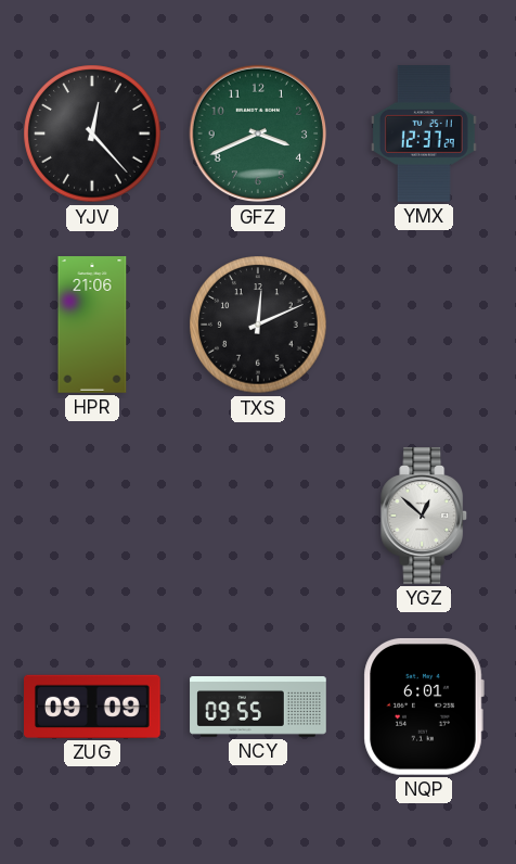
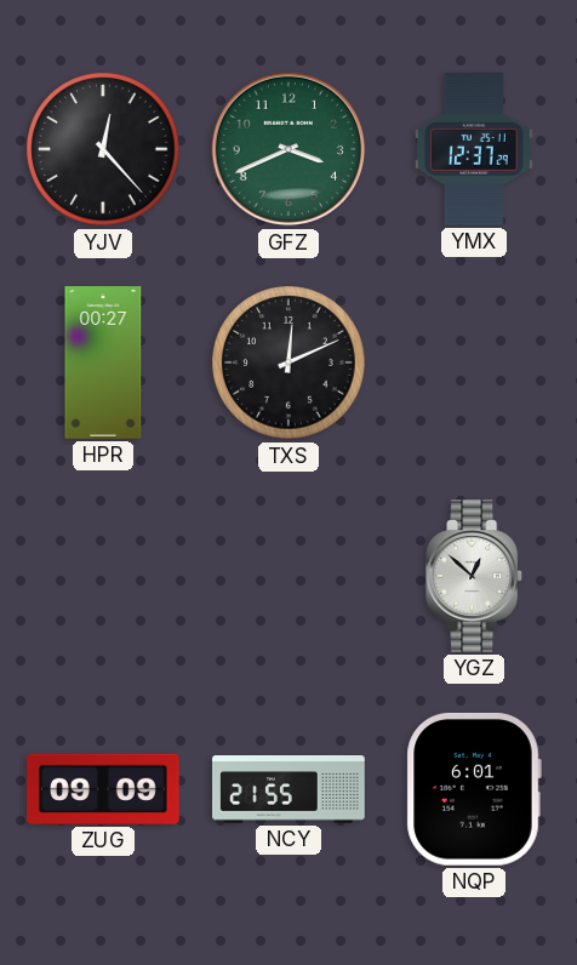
HPR: 21:06 -> 00:27 (103, 362)
NCY: 09:55 -> 21:55 (288, 790)
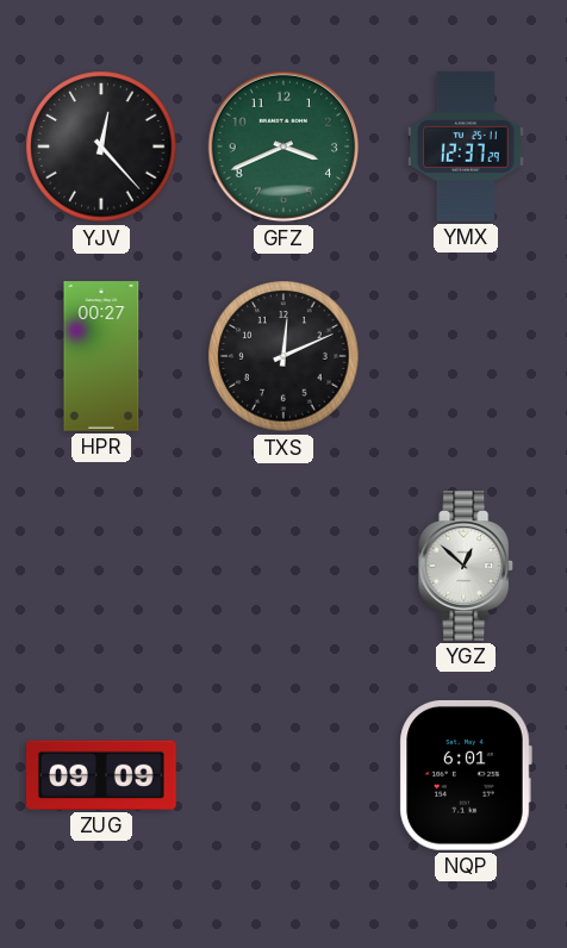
NCY: 21:55 -> none (288, 790)
